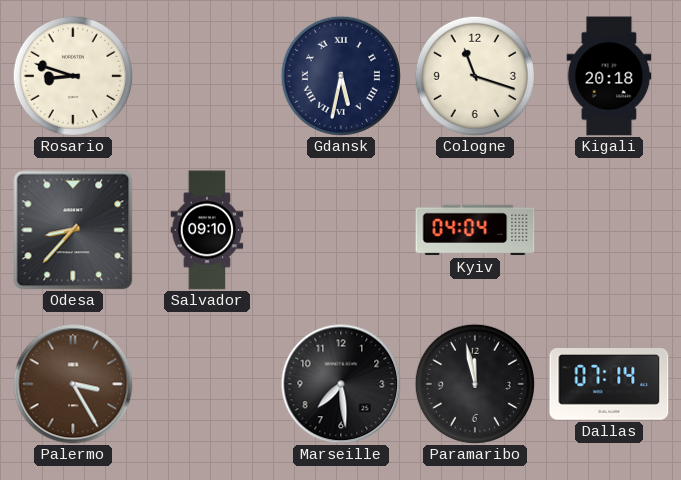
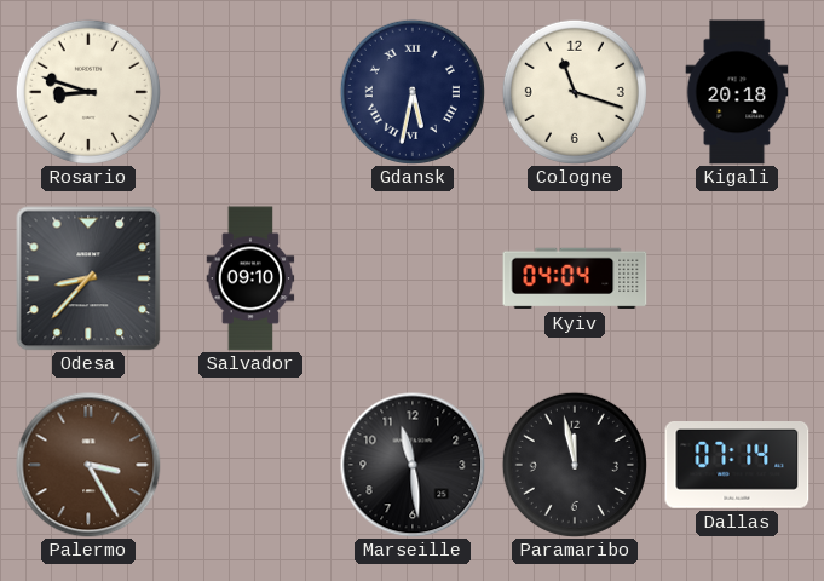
Marseille: 7:29 -> 11:29 (413, 465)
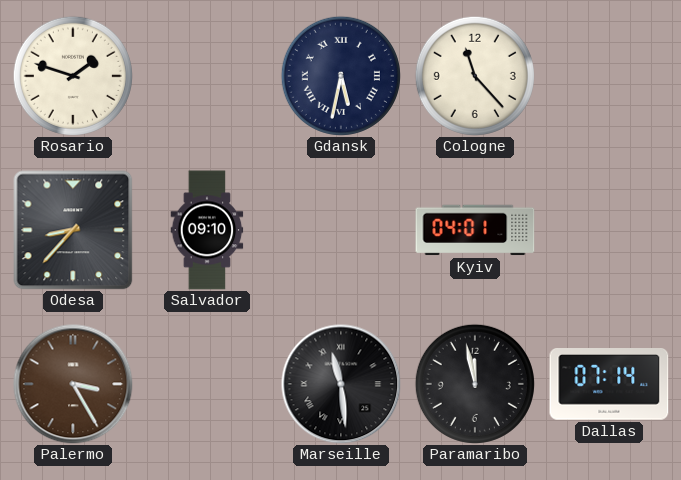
Rosario: 8:48 -> 1:48 (73, 76)
Cologne: 11:18 -> 11:23 (475, 76)
Kigali: 20:18 -> none (737, 92)
Kyiv: 04:04 -> 04:01 (475, 230)
Marseille numerals: Arabic -> Roman (341, 384)
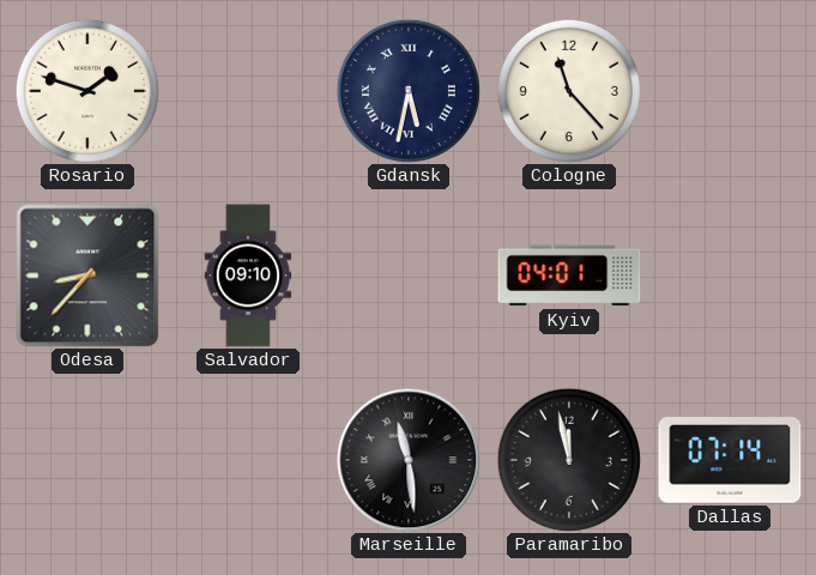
Palermo: 3:25 -> none (73, 384)
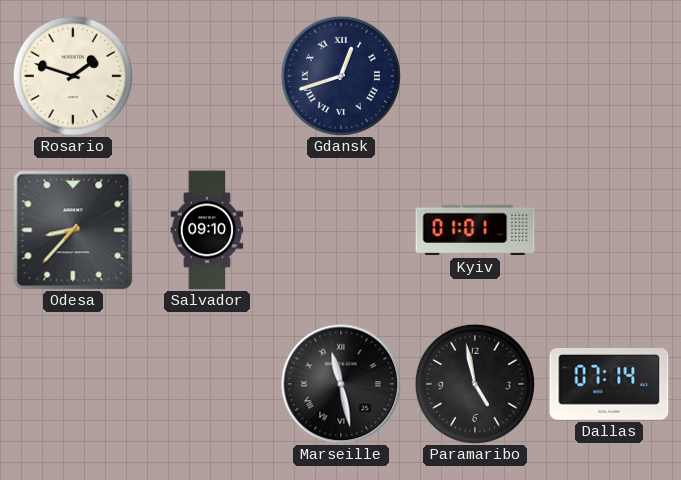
Gdansk: 5:32 -> 12:42 (341, 76)
Cologne: 11:23 -> none (569, 91)
Kyiv: 04:01 -> 01:01 (475, 230)
Marseille: 11:29 -> 11:28 (341, 384)
Paramaribo: 11:58 -> 4:58 (475, 384)
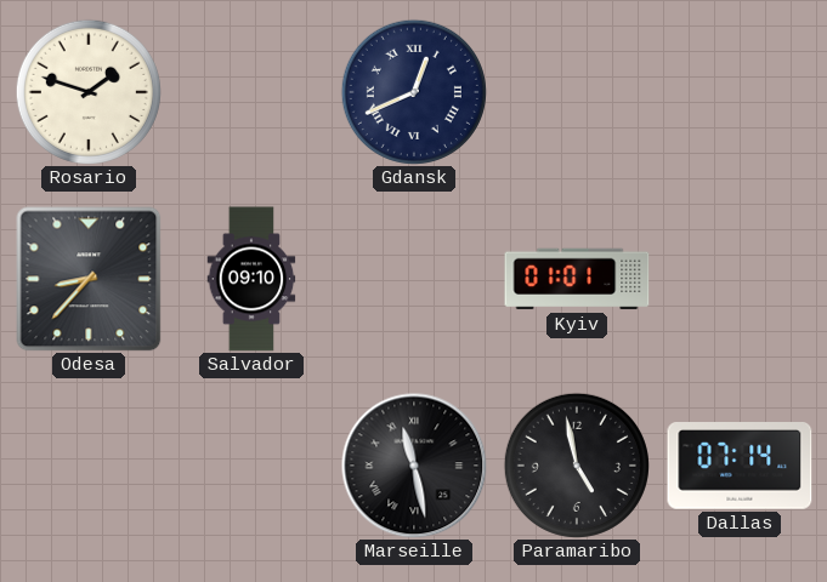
Gdansk: 12:42 -> 12:41 (414, 92)
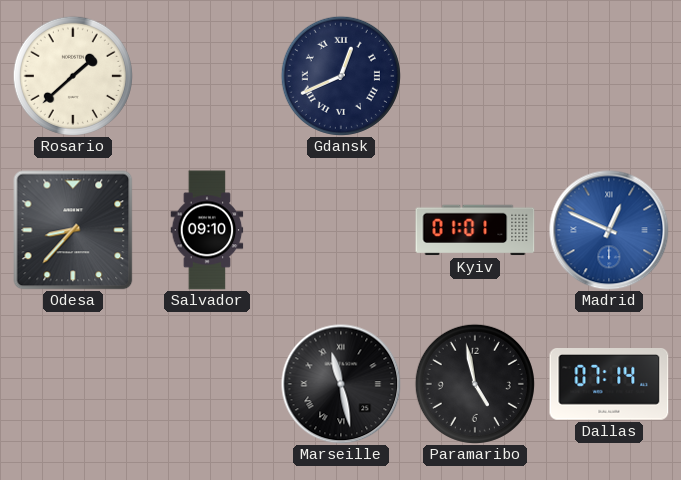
Rosario: 1:48 -> 1:38 (73, 76)
Madrid: none -> 12:49 (609, 230)
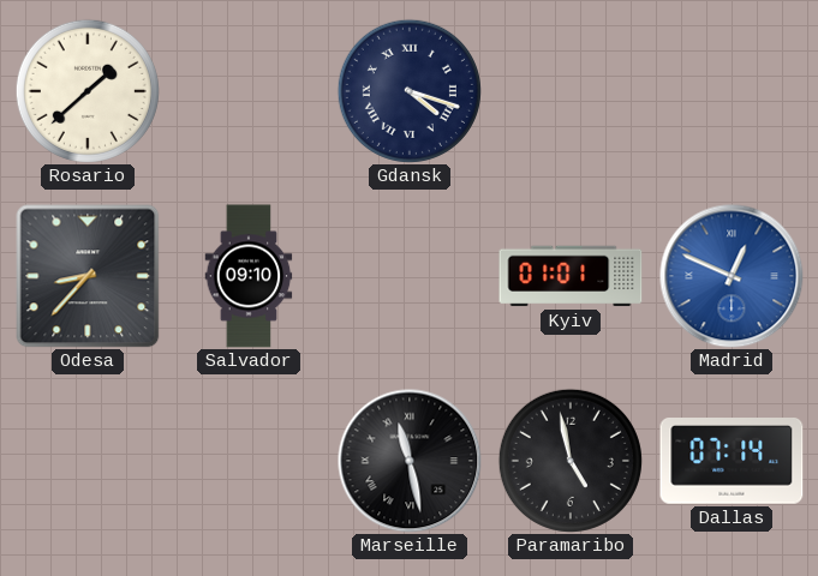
Gdansk: 12:41 -> 4:18 (410, 91)
